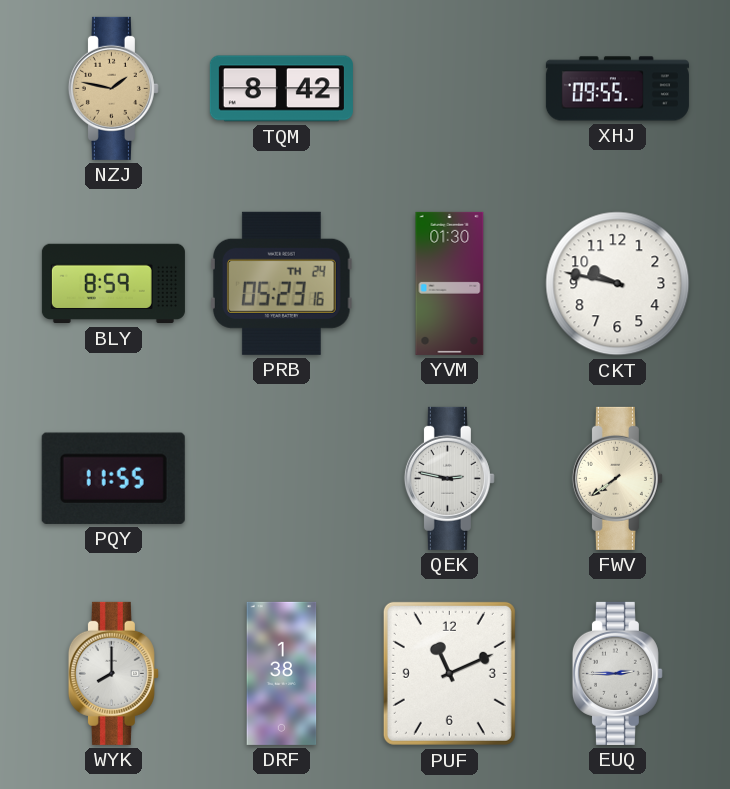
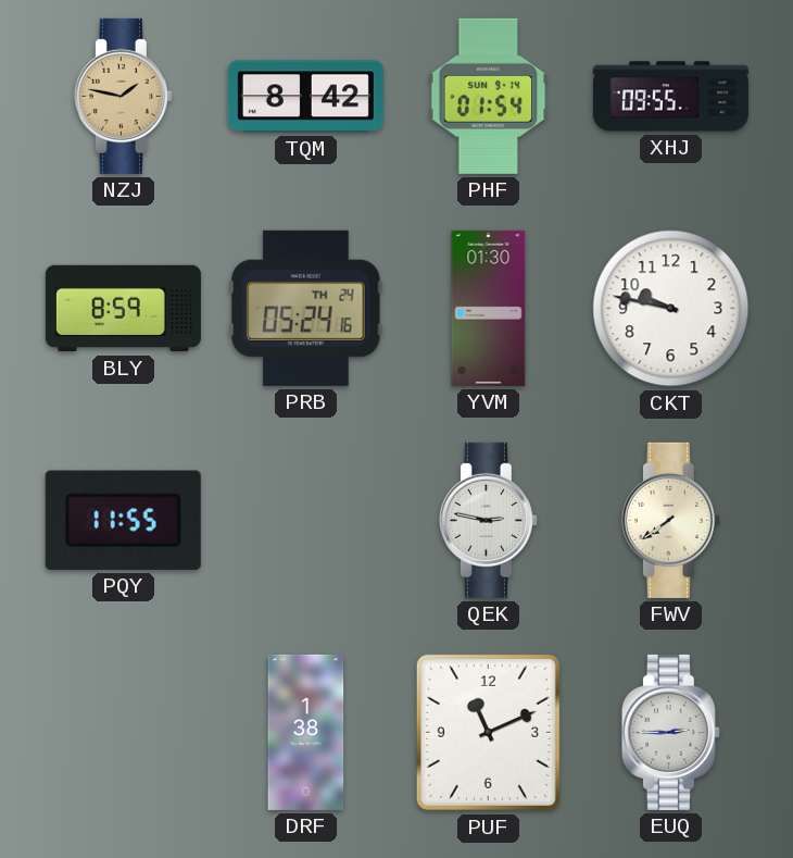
PHF: none -> 01:54 (489, 96)
PRB: 05:23 -> 05:24 (306, 308)
WYK: 8:00 -> none (113, 673)
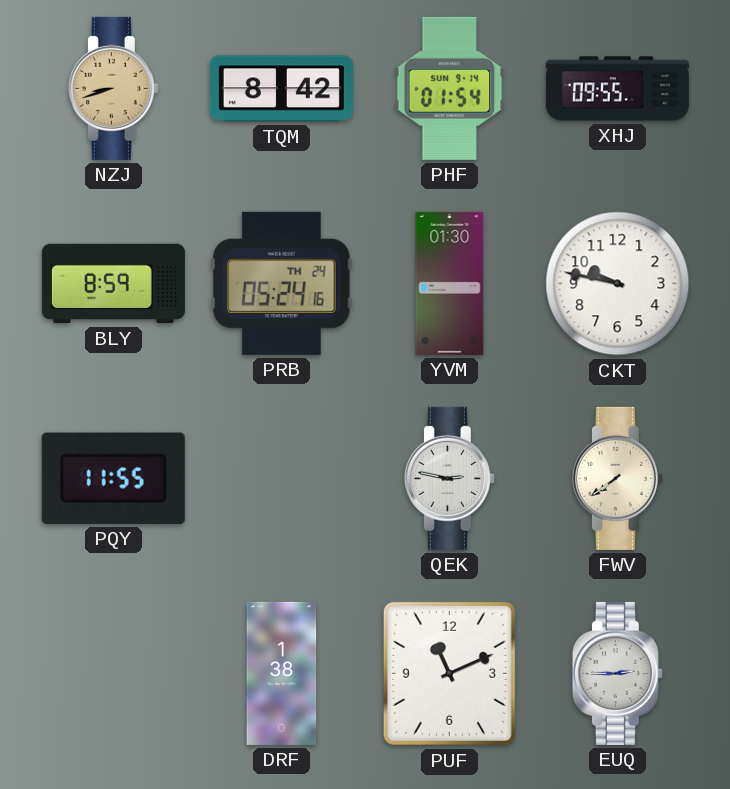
NZJ: 1:47 -> 8:42 (113, 88)
